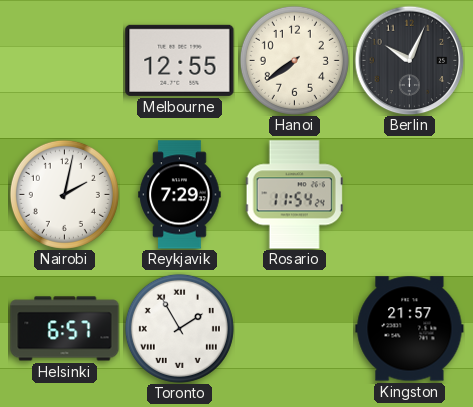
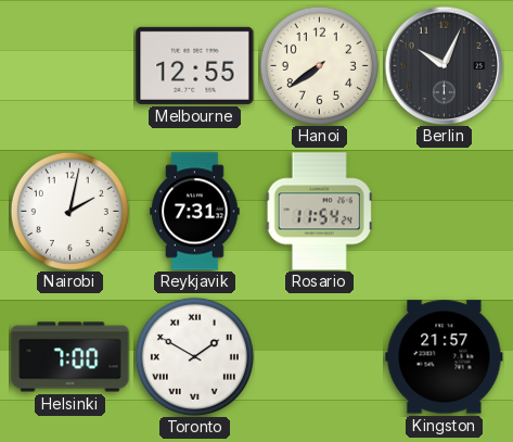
Reykjavik: 7:29 -> 7:31 (195, 212)
Helsinki: 6:57 -> 7:00 (70, 357)
Toronto: 1:55 -> 1:50 (194, 356)
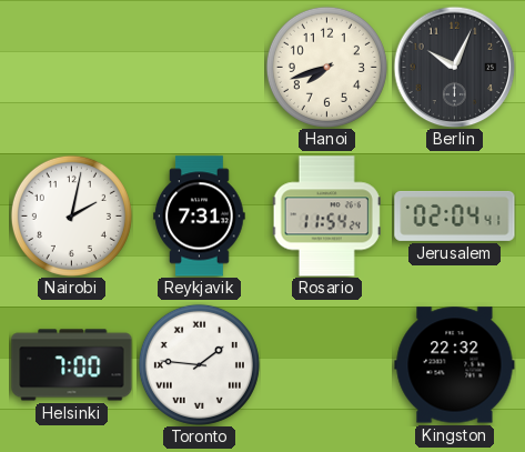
Melbourne: 12:55 -> none (195, 65)
Hanoi: 7:39 -> 7:42 (326, 67)
Jerusalem: none -> 02:04 (455, 215)
Toronto: 1:50 -> 1:46 (199, 364)
Kingston: 21:57 -> 22:32 (455, 365)
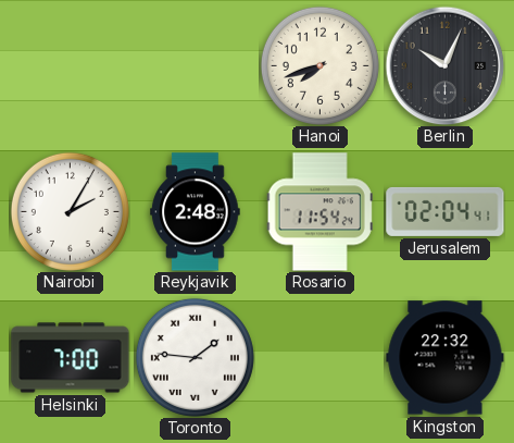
Nairobi: 2:02 -> 2:05 (70, 211)
Reykjavik: 7:31 -> 2:48 (196, 212)
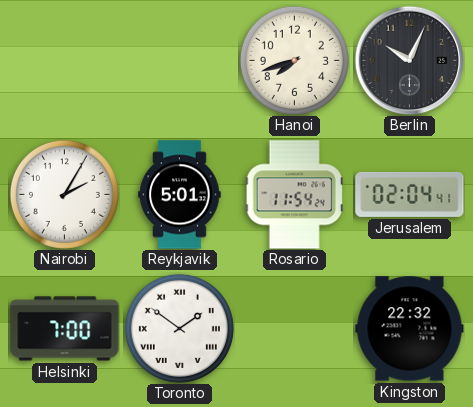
Reykjavik: 2:48 -> 5:01 (180, 195)
Toronto: 1:46 -> 1:51 (179, 328)
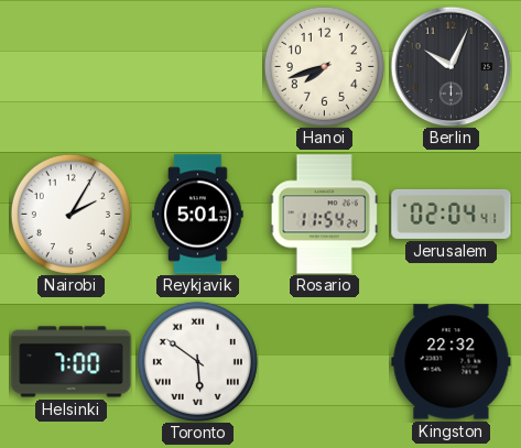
Toronto: 1:51 -> 5:51 (197, 361)
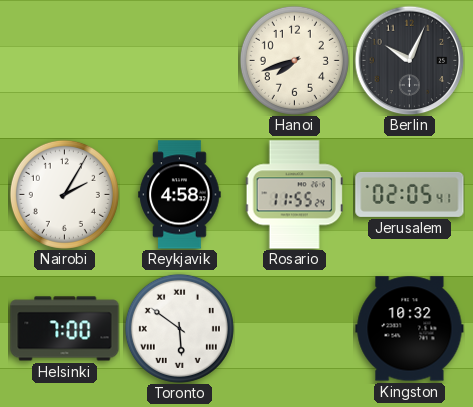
Reykjavik: 5:01 -> 4:58 (180, 195)
Rosario: 11:54 -> 11:55 (294, 195)
Jerusalem: 02:04 -> 02:05 (410, 194)
Kingston: 22:32 -> 10:32 (410, 329)
